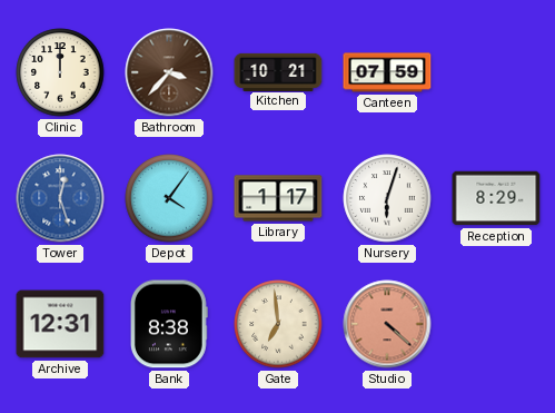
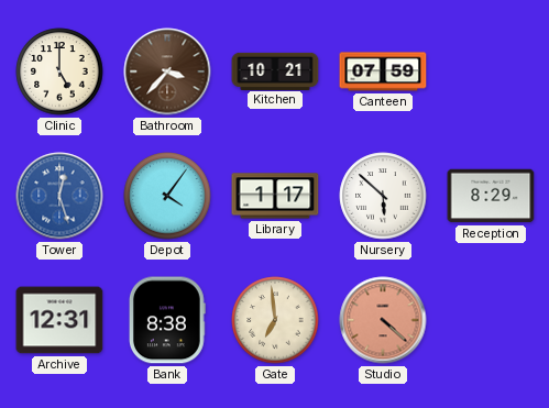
Clinic: 12:00 -> 5:00 (59, 71)
Nursery: 6:03 -> 5:52 (383, 196)
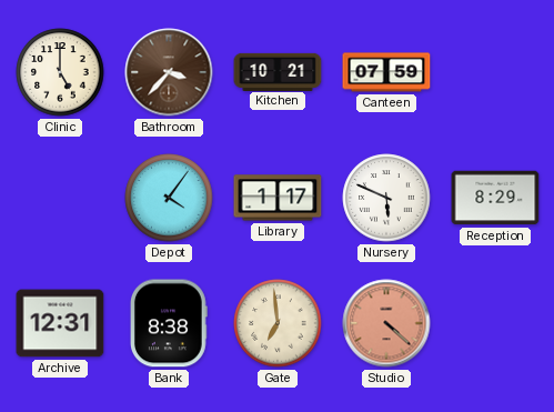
Tower: 12:27 -> none (59, 196)
Nursery: 5:52 -> 5:49 (386, 198)
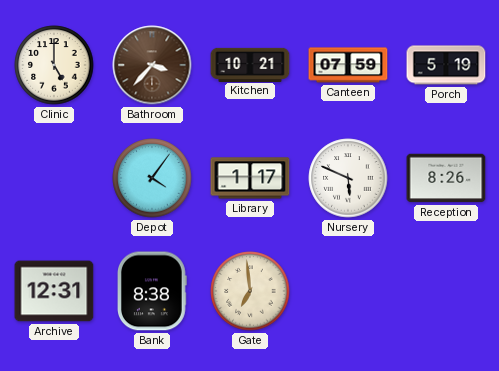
Porch: none -> 5:19 (446, 65)
Reception: 8:29 -> 8:26 (446, 178)
Studio: 4:22 -> none (386, 323)
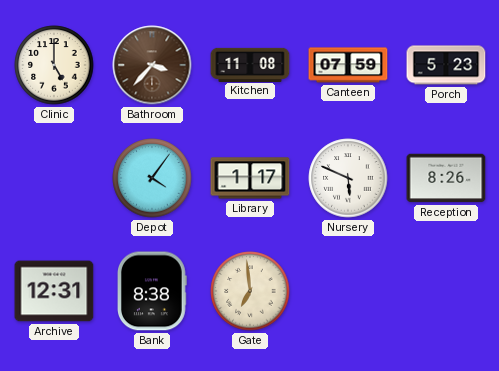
Kitchen: 10:21 -> 11:08 (250, 64)
Porch: 5:19 -> 5:23 (446, 65)
